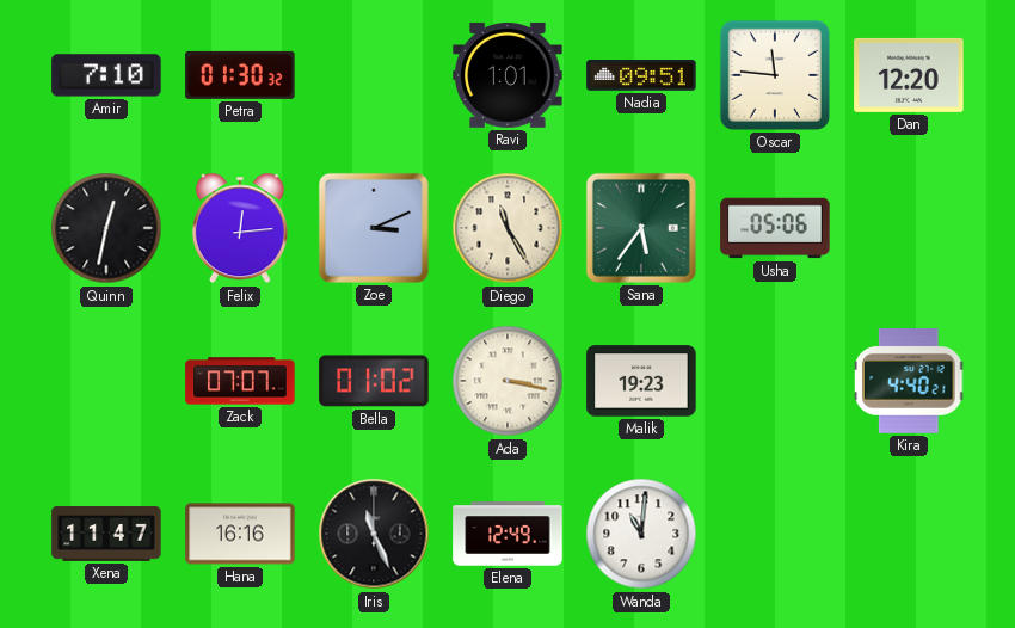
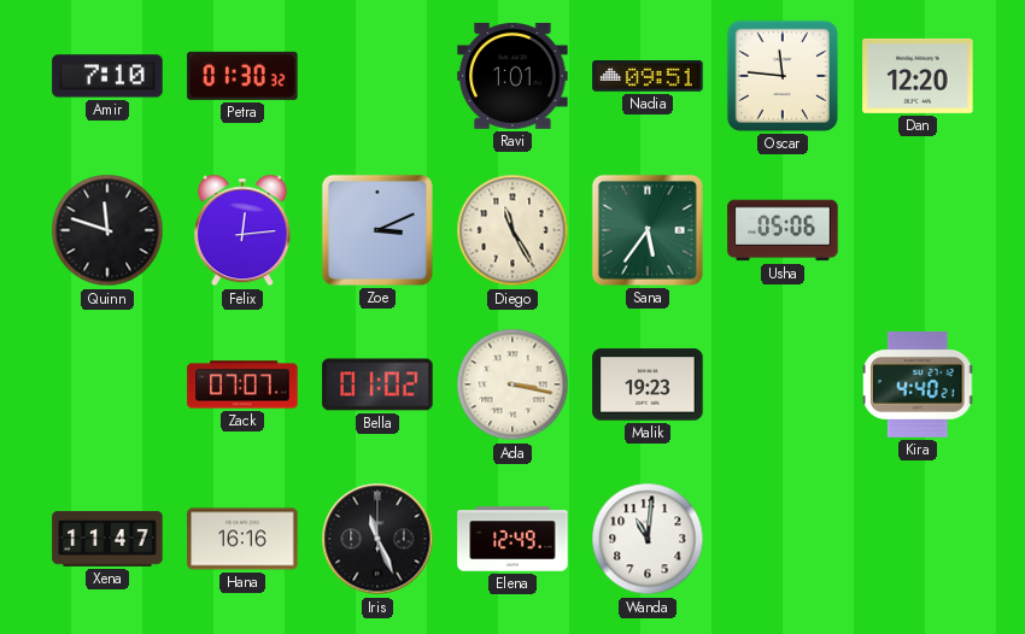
Quinn: 12:32 -> 11:48 (107, 230)
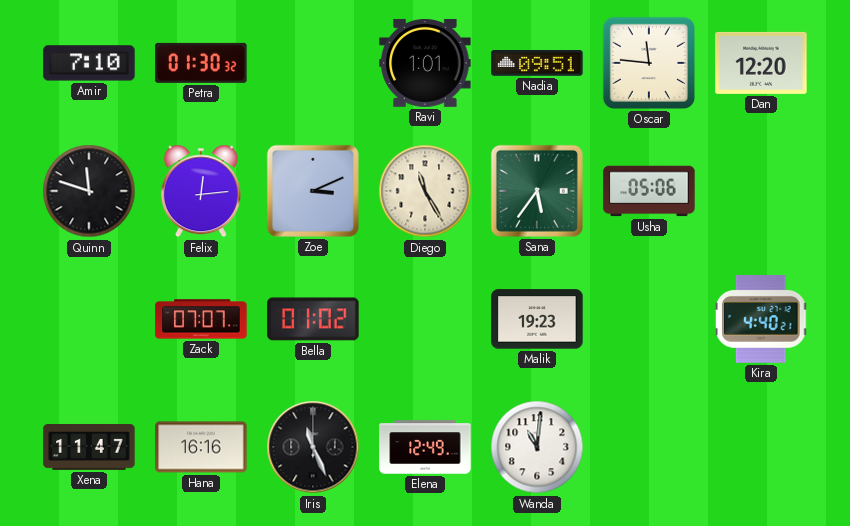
Ada: 3:17 -> none (512, 384)
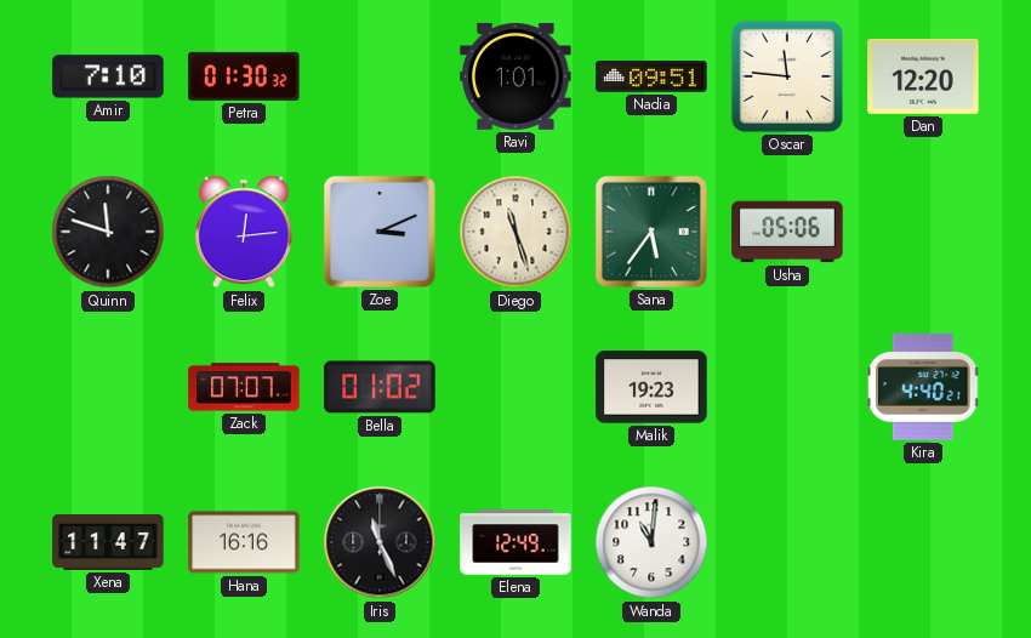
Diego: 11:25 -> 11:27 (515, 232)
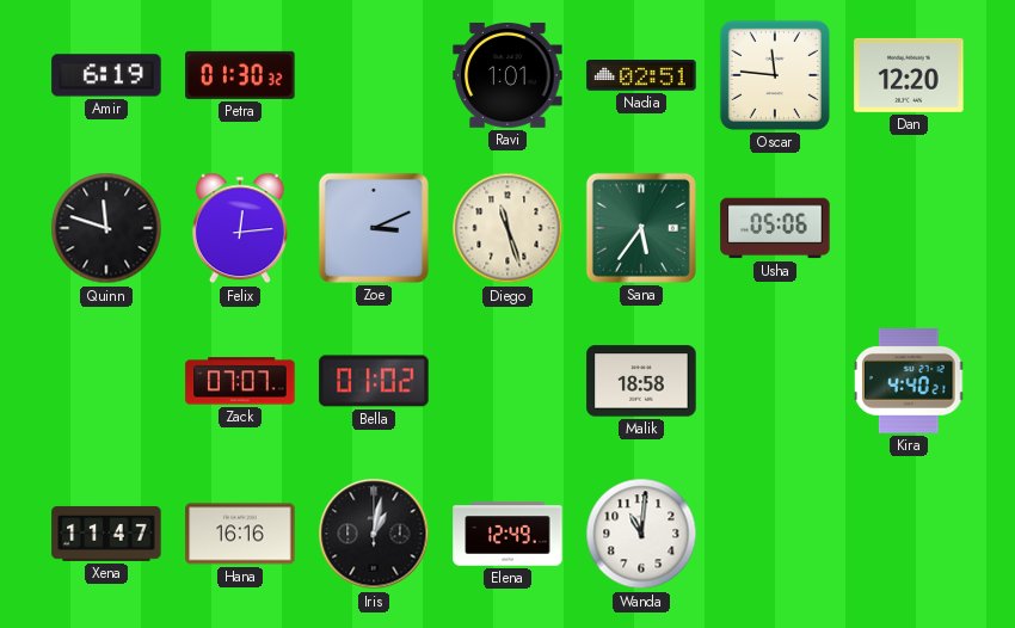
Amir: 7:10 -> 6:19 (106, 75)
Nadia: 09:51 -> 02:51 (641, 76)
Malik: 19:23 -> 18:58 (641, 381)
Iris: 11:26 -> 1:02 (374, 534)
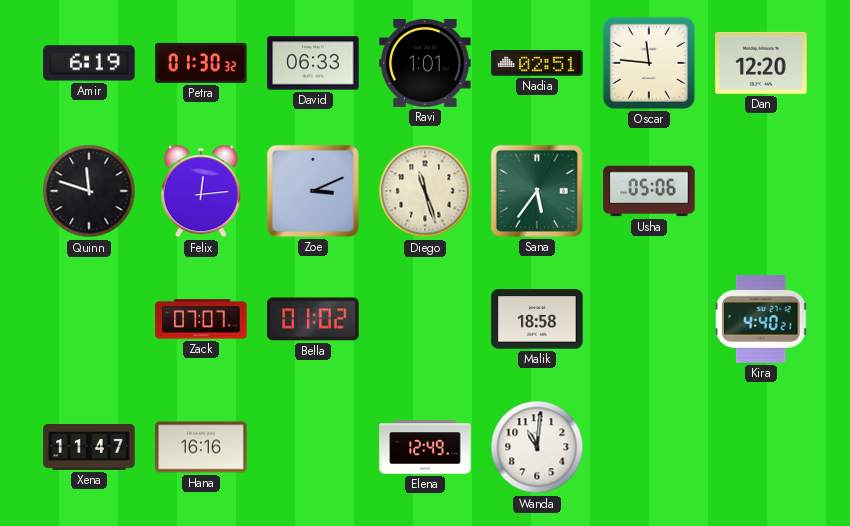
David: none -> 06:33 (313, 63)
Iris: 1:02 -> none (374, 534)
